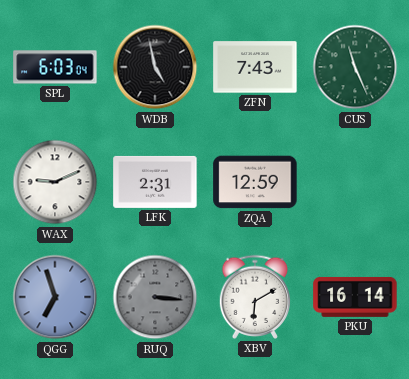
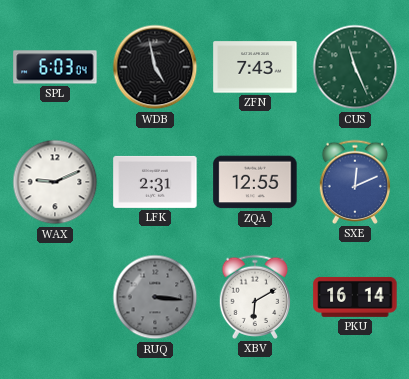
ZQA: 12:59 -> 12:55 (255, 182)
SXE: none -> 12:11 (355, 182)
QGG: 6:57 -> none (55, 297)
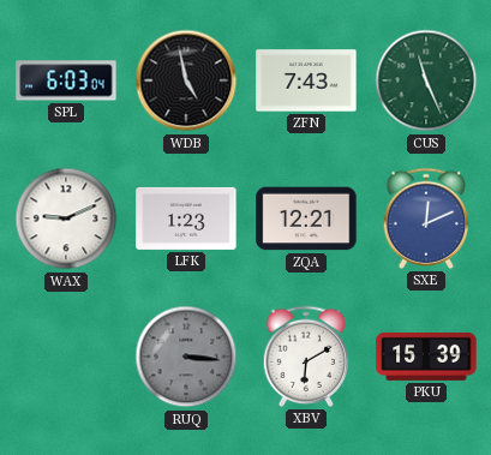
LFK: 2:31 -> 1:23 (186, 218)
ZQA: 12:55 -> 12:21 (306, 218)
PKU: 16:14 -> 15:39 (426, 357)
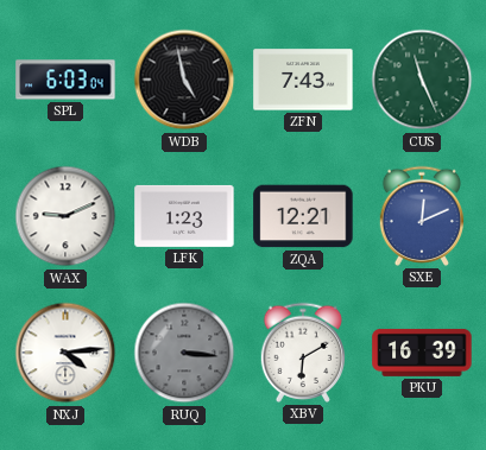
NXJ: none -> 4:14 (65, 353)
PKU: 15:39 -> 16:39 (422, 353)
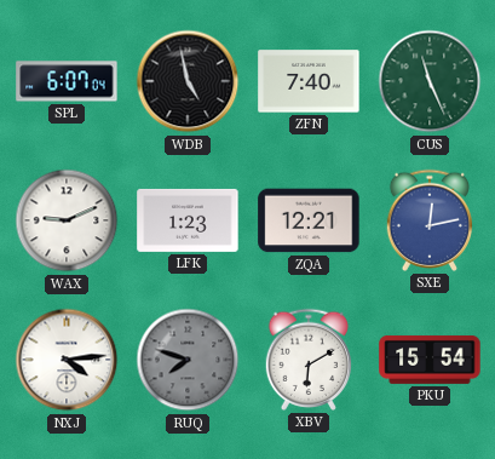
SPL: 6:03 -> 6:07 (67, 81)
ZFN: 7:43 -> 7:40 (309, 81)
SXE: 12:11 -> 12:13 (430, 220)
RUQ: 3:16 -> 7:48 (188, 360)
PKU: 16:39 -> 15:54 (430, 360)
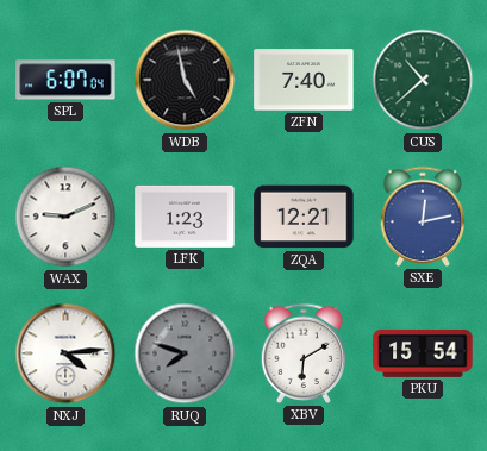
CUS: 11:26 -> 10:38 (423, 80)
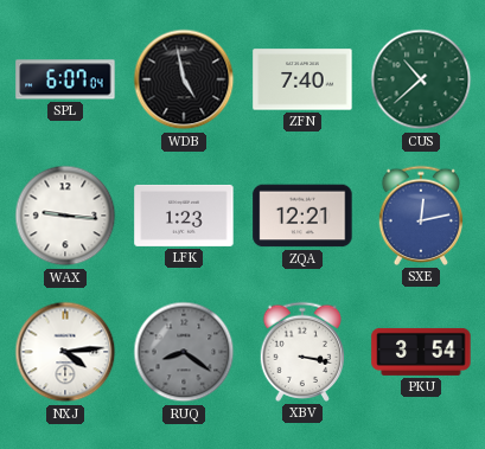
WAX: 9:11 -> 9:16 (65, 216)
RUQ: 7:48 -> 8:21 (184, 352)
XBV: 6:10 -> 3:17 (302, 352)
PKU: 15:54 -> 3:54 (421, 352)
